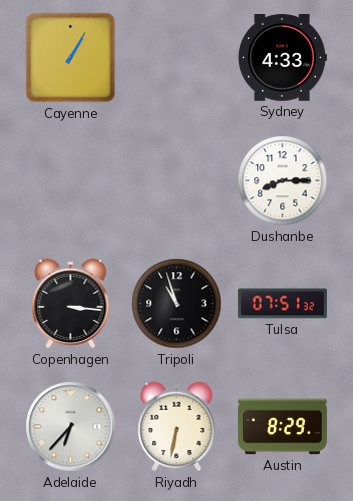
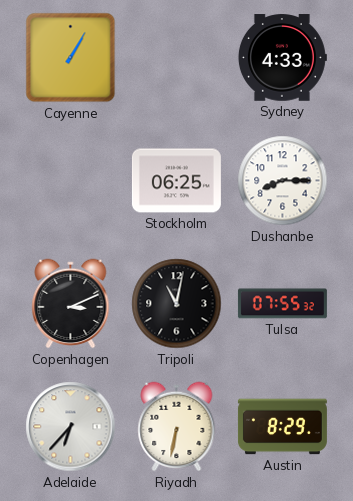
Stockholm: none -> 06:25 (176, 181)
Copenhagen: 3:16 -> 3:11 (71, 304)
Tripoli: 10:57 -> 11:02 (177, 304)
Tulsa: 07:51 -> 07:55 (282, 304)
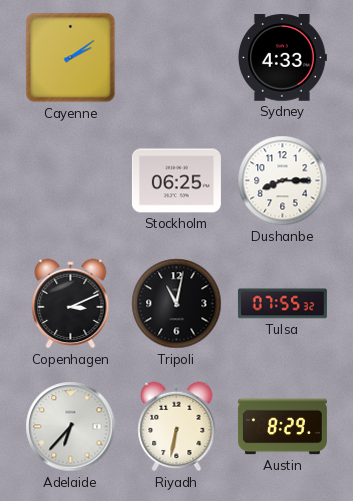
Cayenne: 1:05 -> 2:09 (71, 58)
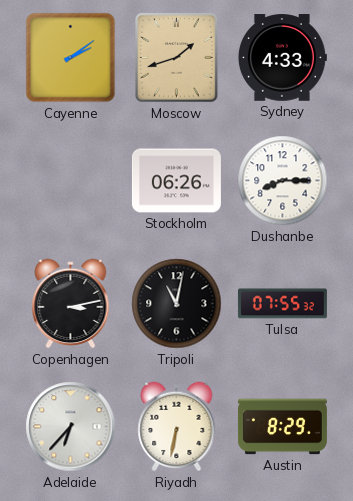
Moscow: none -> 1:42 (177, 58)
Stockholm: 06:25 -> 06:26 (176, 181)
Copenhagen: 3:11 -> 3:13 (71, 304)
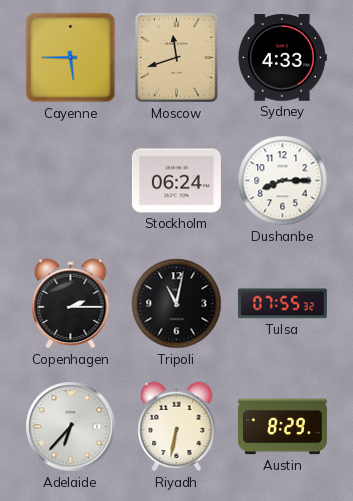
Cayenne: 2:09 -> 5:45 (71, 58)
Moscow: 1:42 -> 11:42 (177, 58)
Stockholm: 06:26 -> 06:24 (176, 181)
Copenhagen: 3:13 -> 2:15 (71, 304)
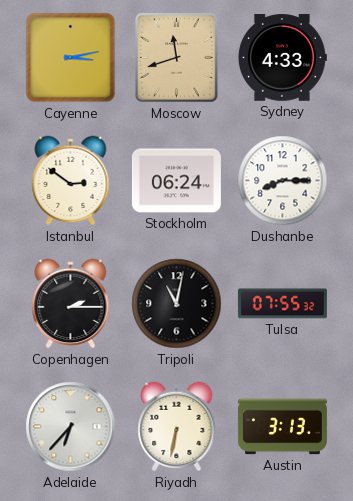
Cayenne: 5:45 -> 3:13 (71, 58)
Istanbul: none -> 2:51 (71, 181)
Austin: 8:29 -> 3:13 (282, 427)
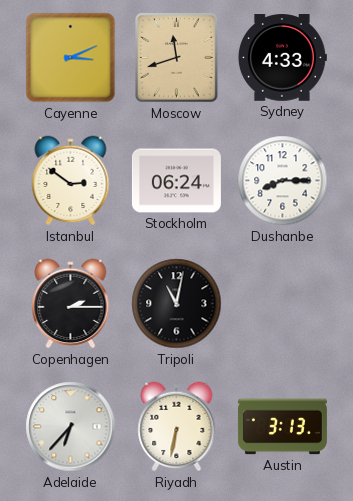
Cayenne: 3:13 -> 3:11 (71, 58)
Tulsa: 07:55 -> none (282, 304)
